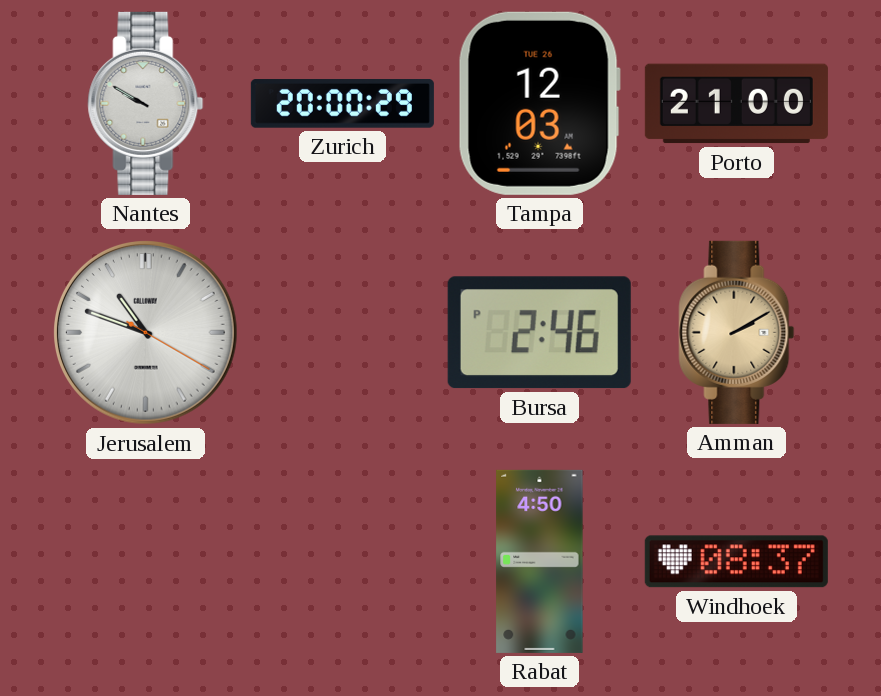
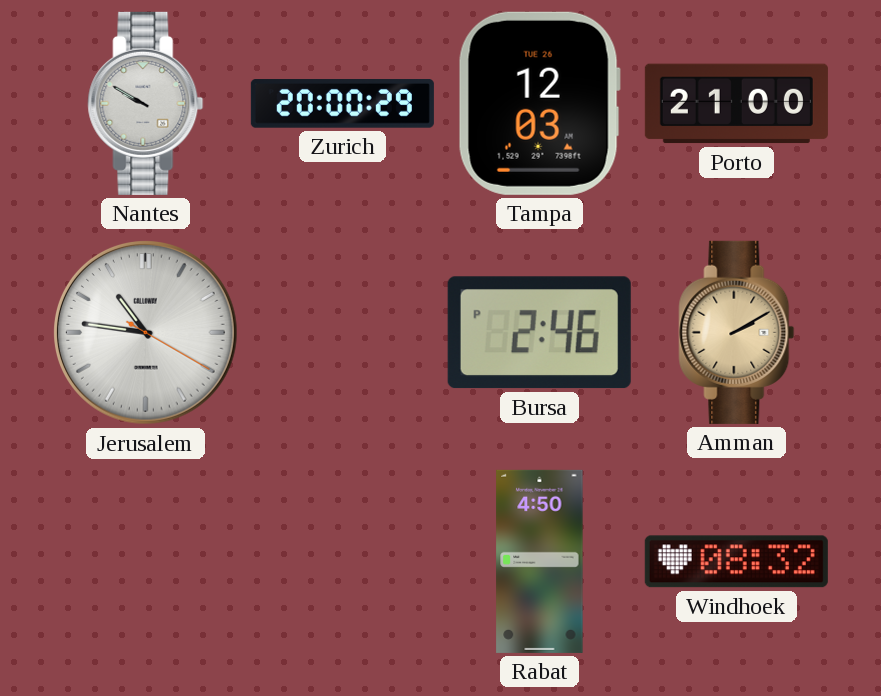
Jerusalem: 10:48 -> 10:46 (146, 333)
Windhoek: 08:37 -> 08:32 (736, 562)
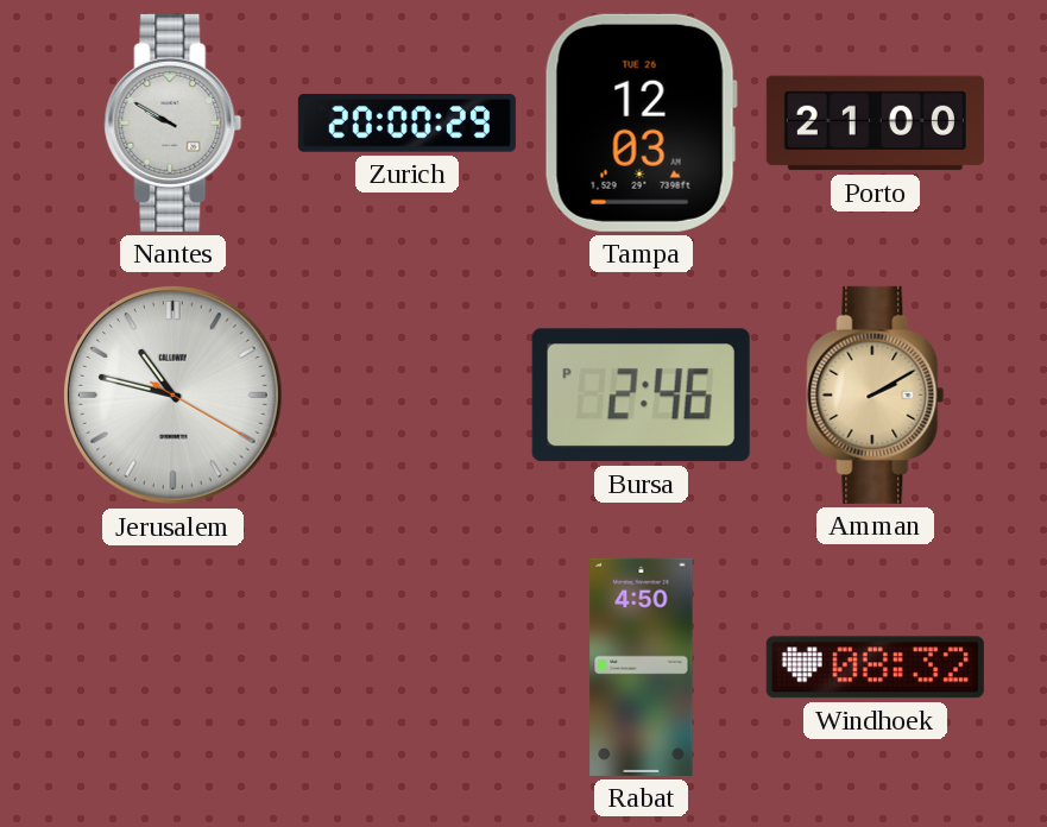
Jerusalem: 10:46 -> 10:47 (174, 396)
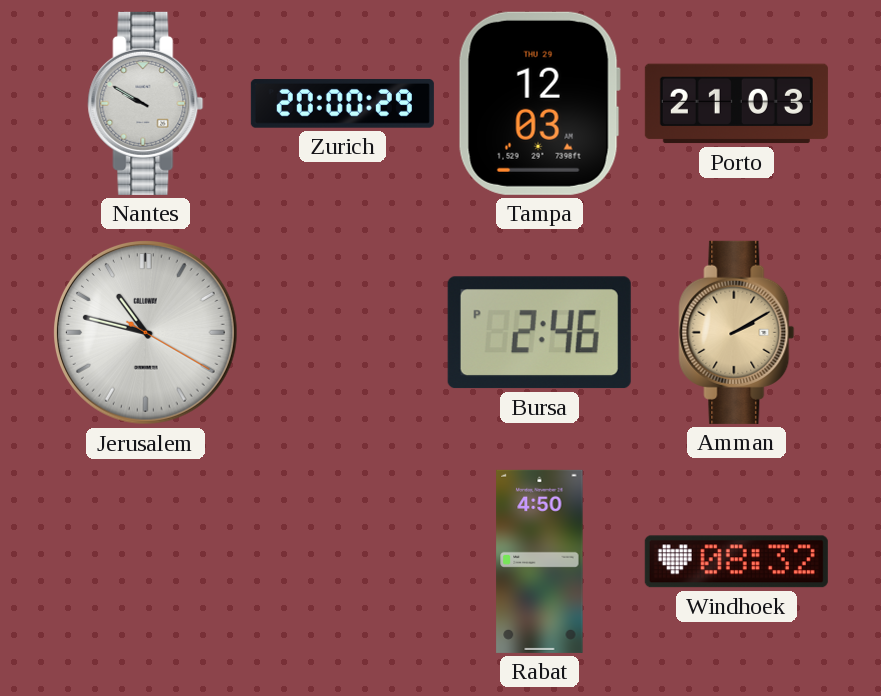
Tampa date: TUE 26 -> THU 29 (539, 103)
Porto: 21:00 -> 21:03 (736, 104)
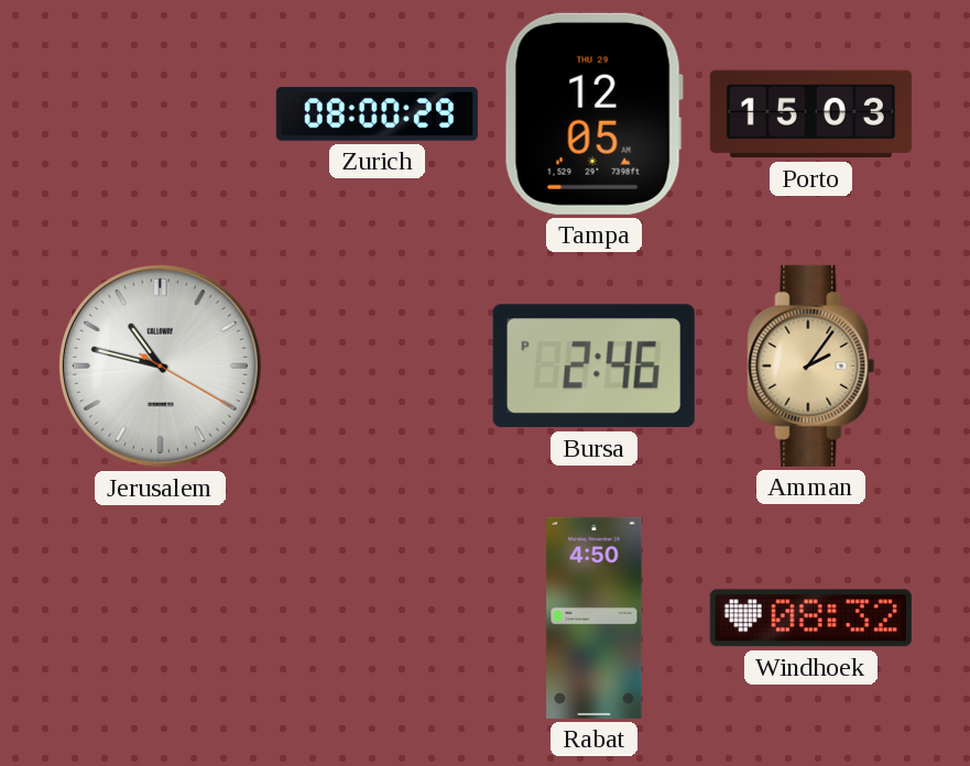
Nantes: 9:50 -> none (146, 103)
Zurich: 20:00 -> 08:00 (377, 114)
Tampa: 12:03 -> 12:05 (593, 113)
Porto: 21:03 -> 15:03 (810, 114)
Amman: 2:10 -> 2:06 (811, 365)
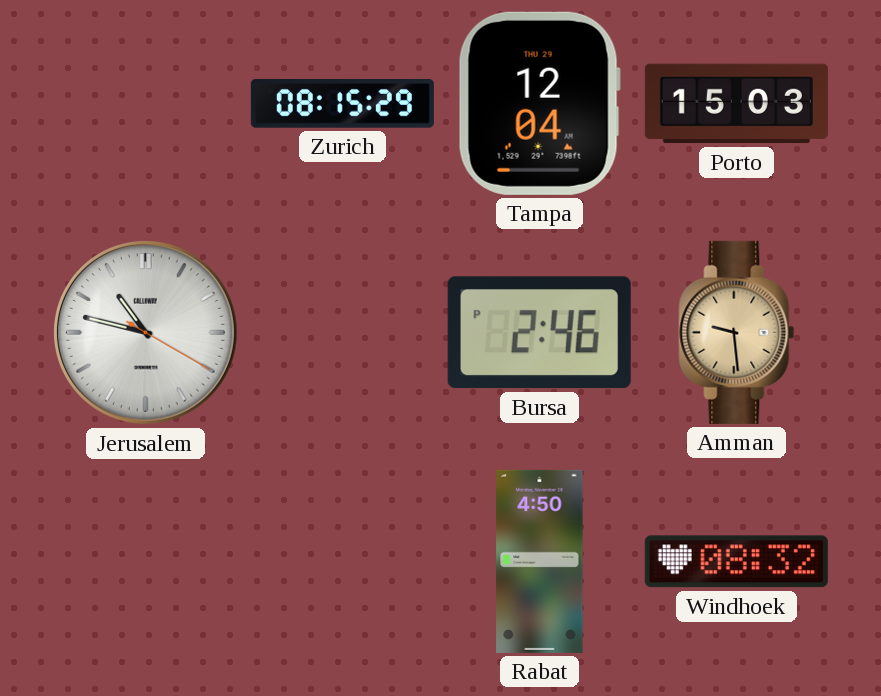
Zurich: 08:00 -> 08:15 (342, 104)
Tampa: 12:05 -> 12:04 (539, 103)
Amman: 2:06 -> 9:29 (737, 332)
